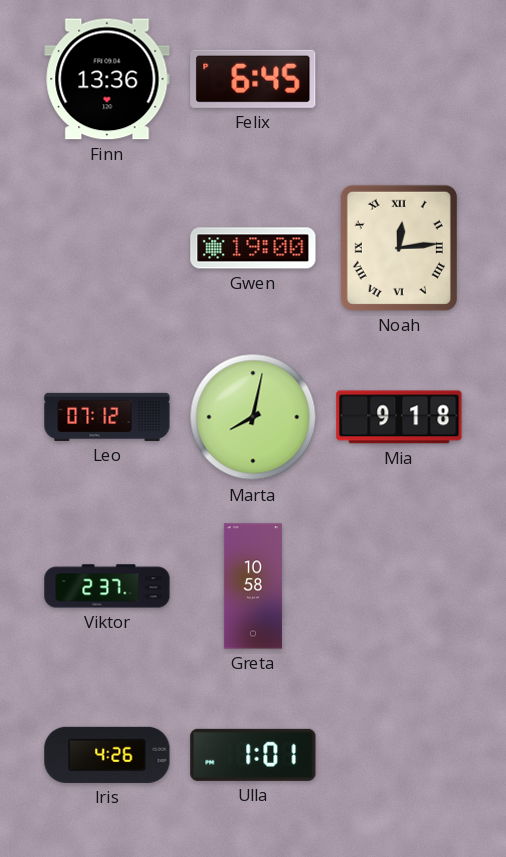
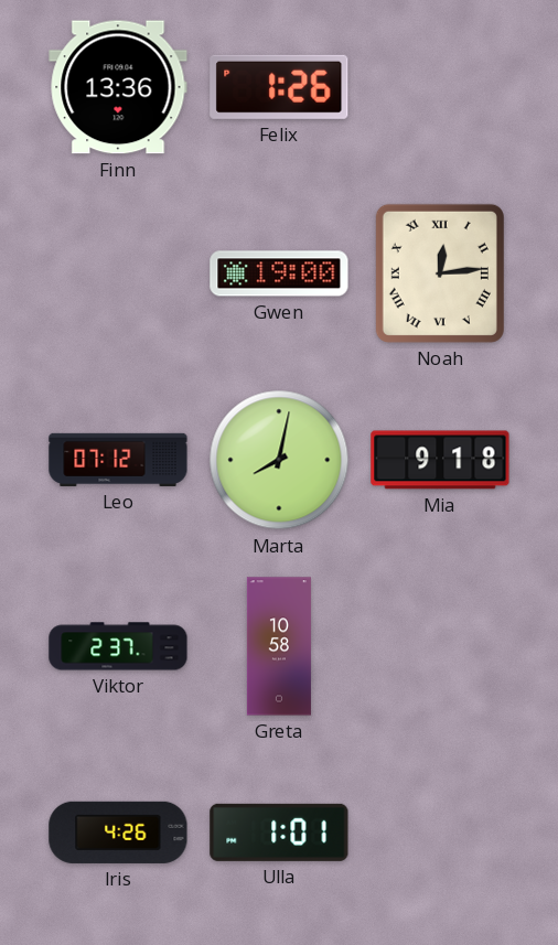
Felix: 6:45 -> 1:26 (279, 87)
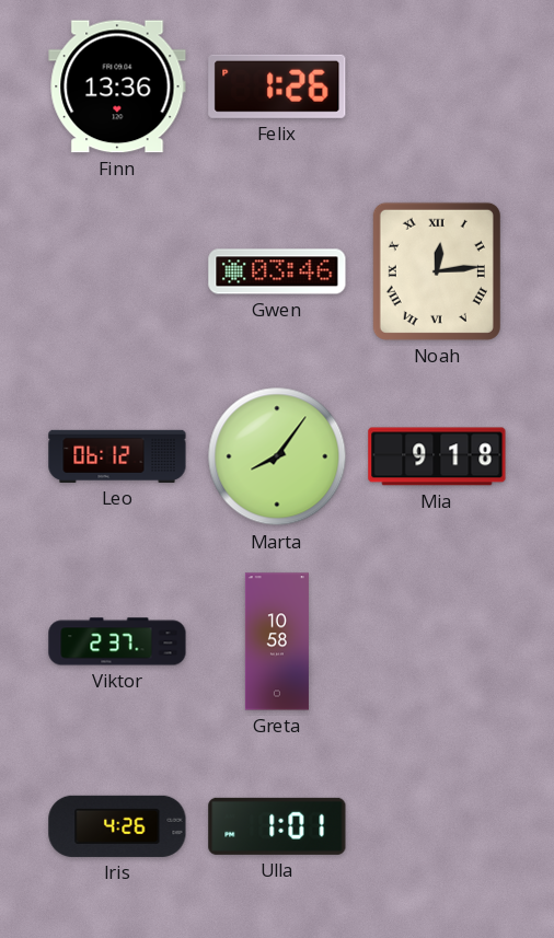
Gwen: 19:00 -> 03:46 (277, 271)
Leo: 07:12 -> 06:12 (117, 456)
Marta: 8:02 -> 8:06 (277, 456)
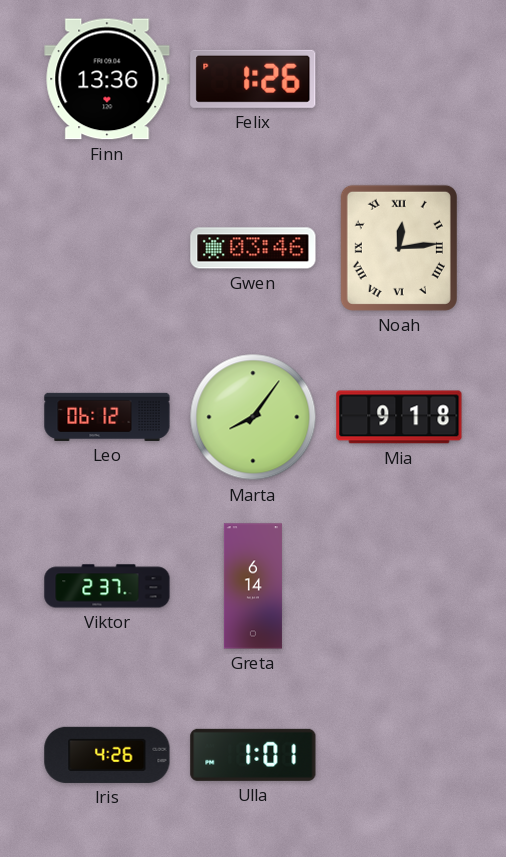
Greta: 10:58 -> 6:14 (253, 586)
